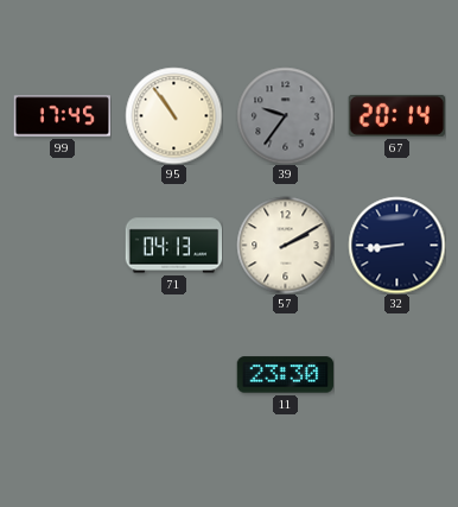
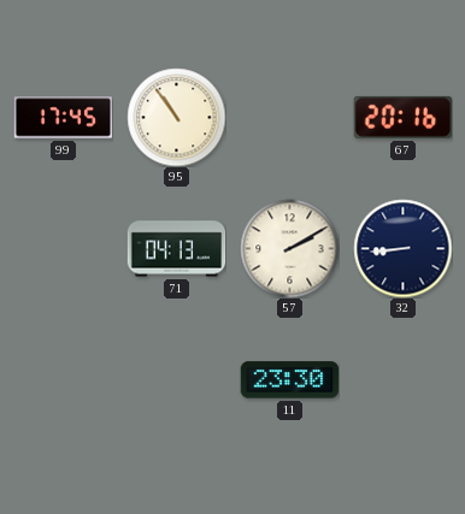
39: 9:36 -> none (285, 115)
67: 20:14 -> 20:16 (402, 117)
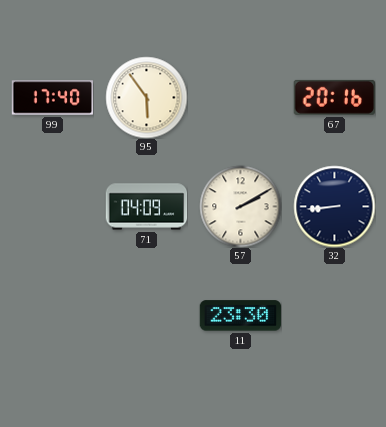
99: 17:45 -> 17:40 (52, 98)
95: 10:54 -> 5:54 (146, 97)
71: 04:13 -> 04:09 (146, 207)
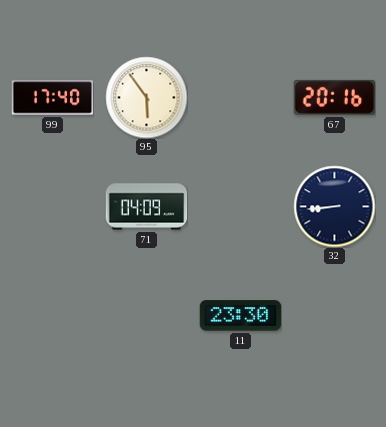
57: 2:10 -> none (240, 206)
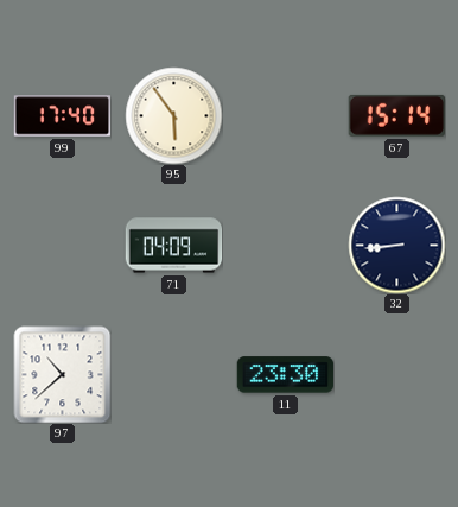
67: 20:16 -> 15:14 (396, 115)
97: none -> 10:38 (62, 374)
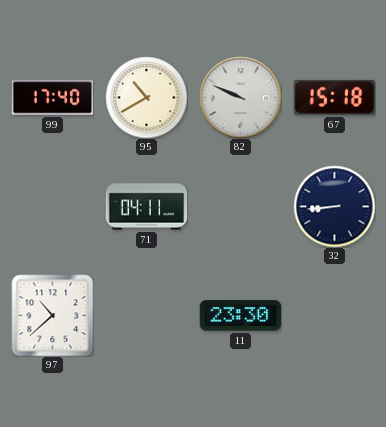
95: 5:54 -> 10:40 (146, 97)
82: none -> 9:49 (240, 97)
67: 15:14 -> 15:18 (334, 97)
71: 04:09 -> 04:11 (146, 207)
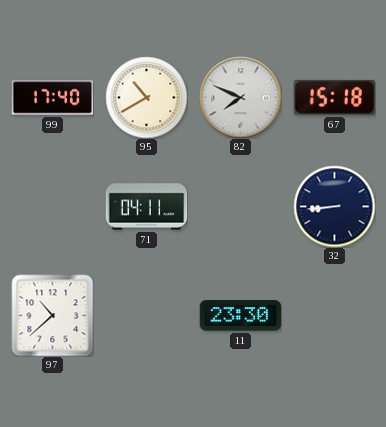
82: 9:49 -> 7:49 (240, 97)
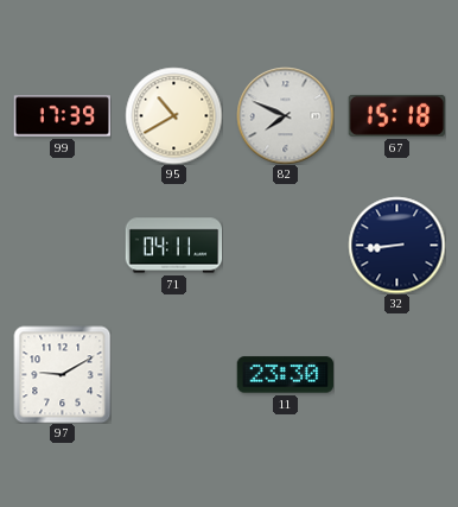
99: 17:40 -> 17:39 (62, 116)
97: 10:38 -> 9:10 (62, 374)
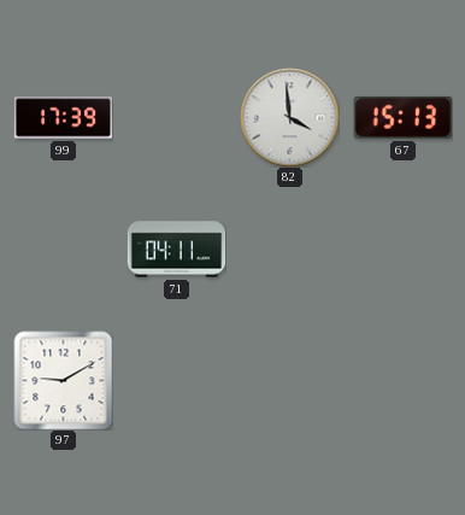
95: 10:40 -> none (173, 115)
82: 7:49 -> 3:59 (289, 117)
67: 15:18 -> 15:13 (402, 117)
32: 8:44 -> none (396, 245)
11: 23:30 -> none (285, 375)
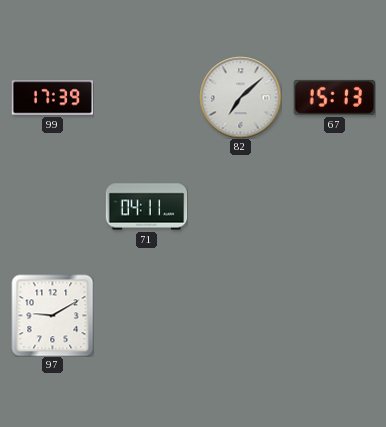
82: 3:59 -> 7:08 (240, 97)
